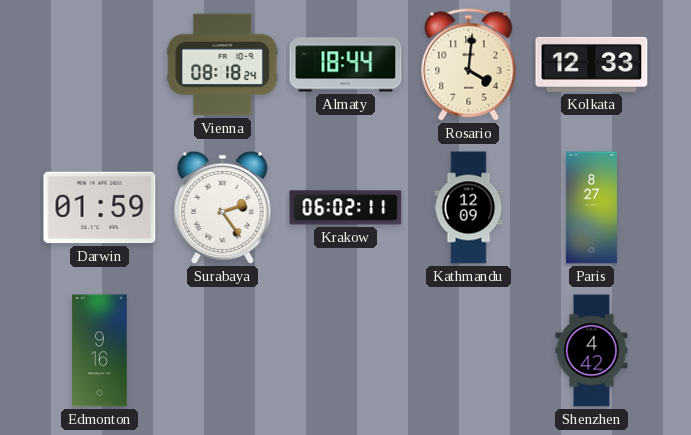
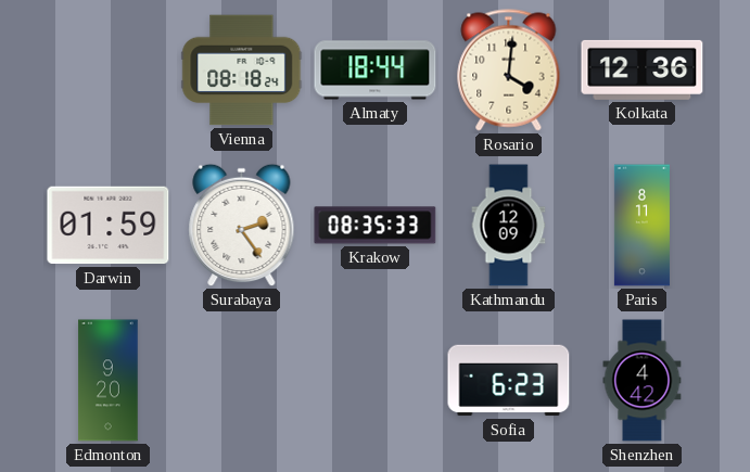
Kolkata: 12:33 -> 12:36 (643, 69)
Krakow: 06:02 -> 08:35 (376, 226)
Paris: 8:27 -> 8:11 (641, 226)
Edmonton: 9:16 -> 9:20 (109, 381)
Sofia: none -> 6:23 (509, 381)
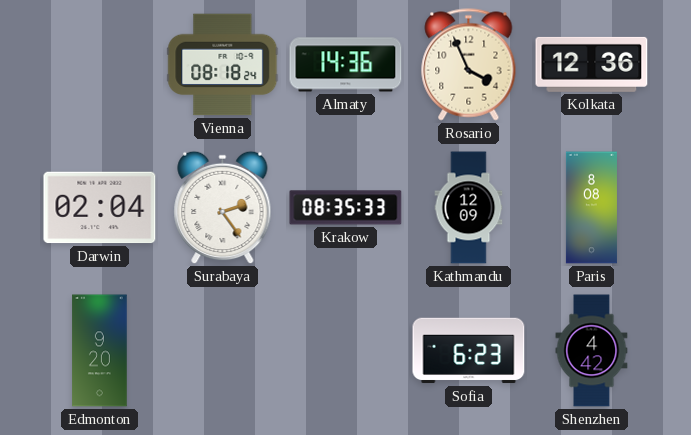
Almaty: 18:44 -> 14:36 (346, 65)
Rosario: 4:01 -> 3:56 (469, 65)
Darwin: 01:59 -> 02:04 (100, 208)
Paris: 8:11 -> 8:08 (591, 208)
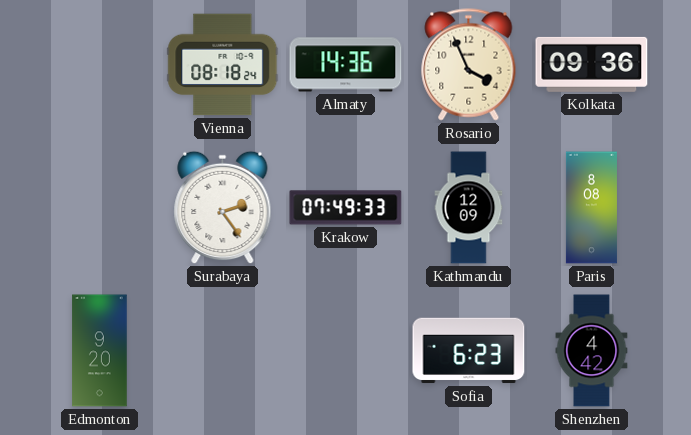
Kolkata: 12:36 -> 09:36 (592, 64)
Darwin: 02:04 -> none (100, 208)
Krakow: 08:35 -> 07:49 (346, 208)
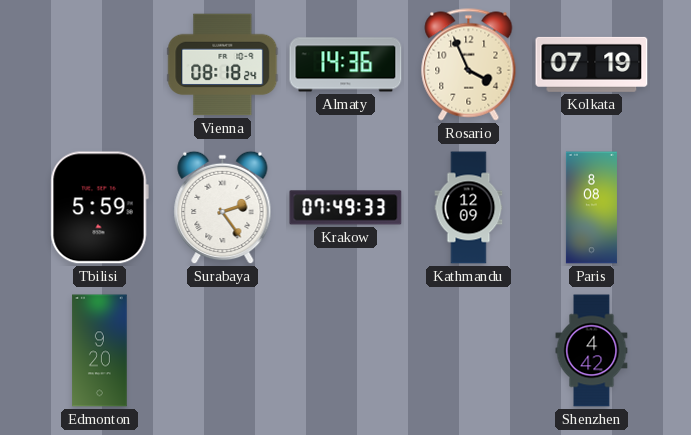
Kolkata: 09:36 -> 07:19 (592, 64)
Tbilisi: none -> 5:59 (99, 208)
Sofia: 6:23 -> none (469, 351)
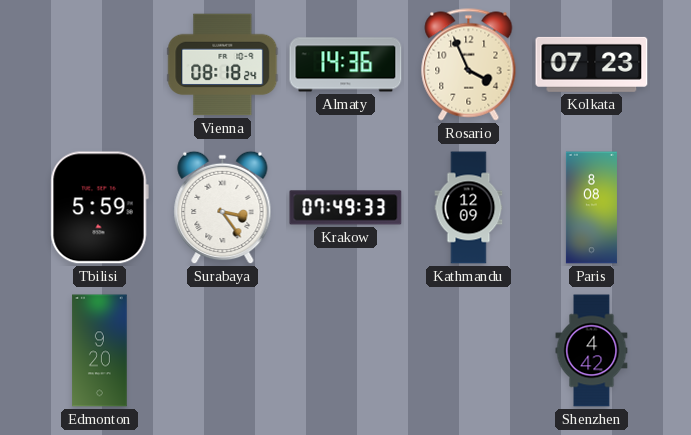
Kolkata: 07:19 -> 07:23 (592, 64)
Surabaya: 2:24 -> 3:24 (223, 208)
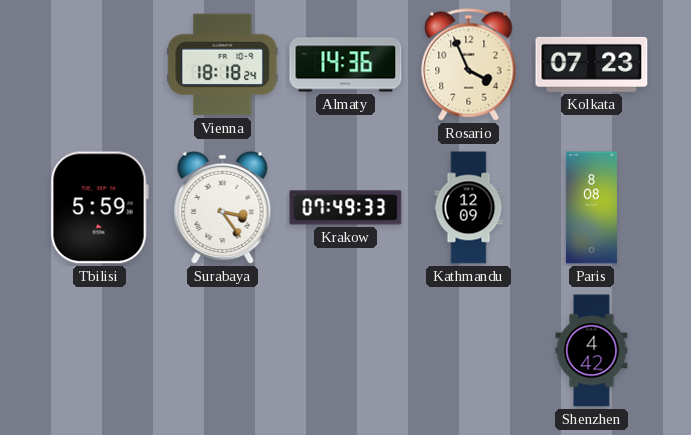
Vienna: 08:18 -> 18:18 (223, 65)
Edmonton: 9:20 -> none (100, 351)
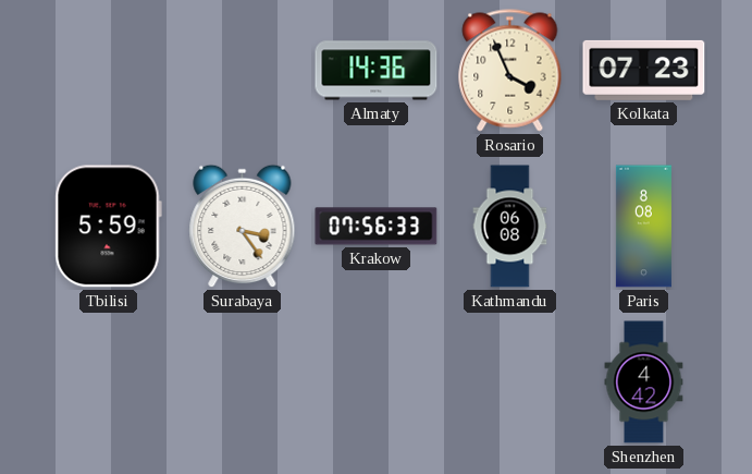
Vienna: 18:18 -> none (223, 65)
Krakow: 07:49 -> 07:56 (377, 227)
Kathmandu: 12:09 -> 06:08 (510, 227)
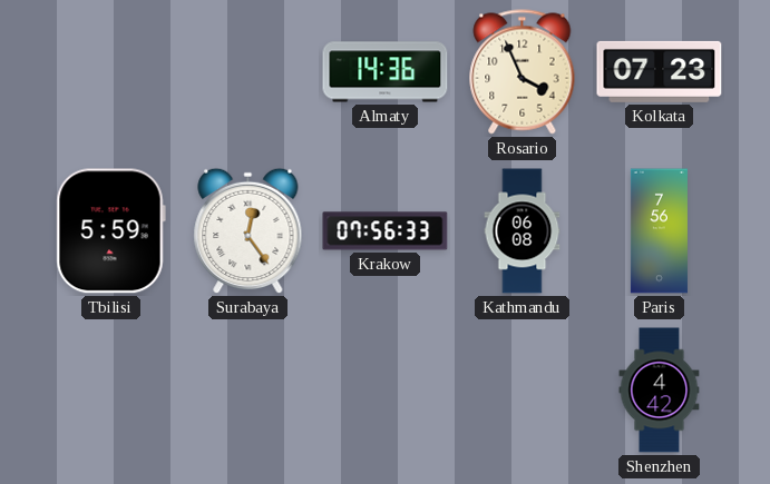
Surabaya: 3:24 -> 12:24 (248, 231)
Paris: 8:08 -> 7:56 (659, 231)
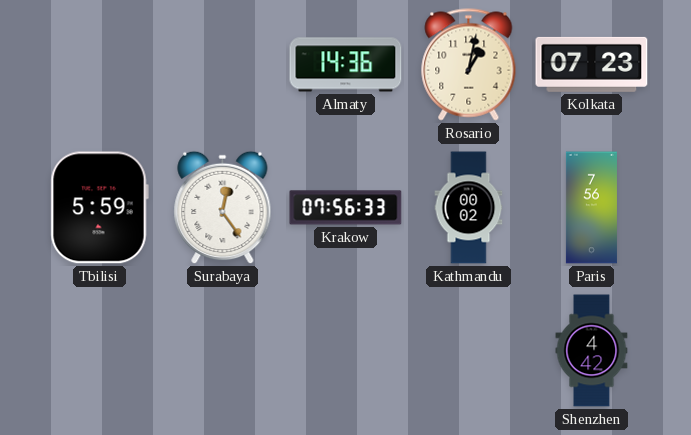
Rosario: 3:56 -> 1:02 (469, 65)
Kathmandu: 06:08 -> 00:02 (469, 208)
